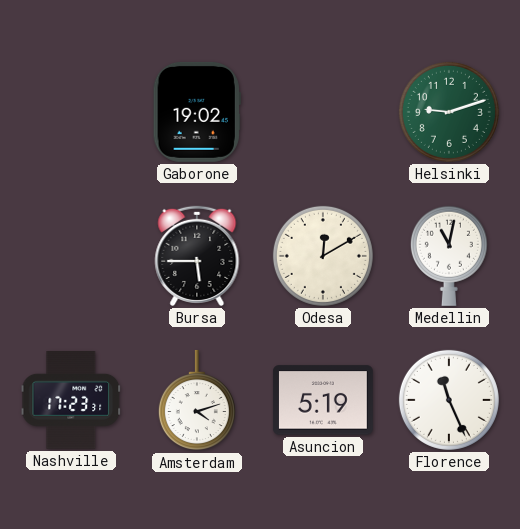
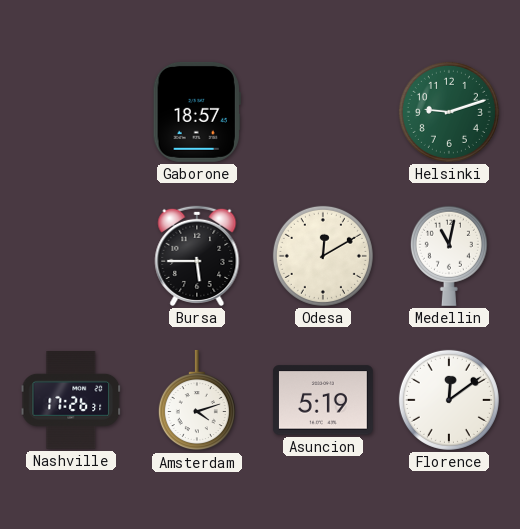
Gaborone: 19:02 -> 18:57 (197, 112)
Nashville: 17:23 -> 17:26 (71, 401)
Florence: 11:26 -> 12:09 (449, 400)
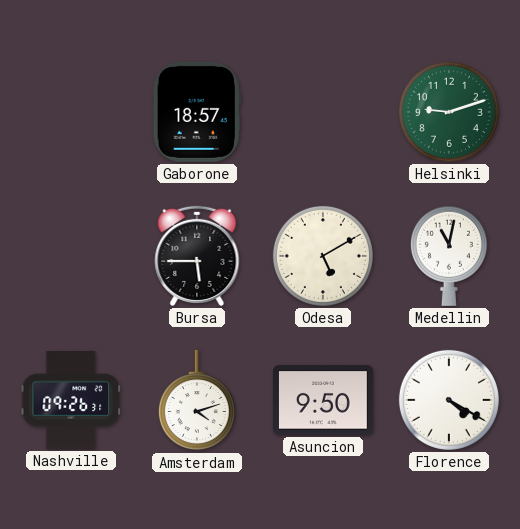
Odesa: 12:10 -> 5:10 (323, 256)
Nashville: 17:26 -> 09:26 (71, 401)
Asuncion: 5:19 -> 9:50 (323, 400)
Florence: 12:09 -> 4:20 (449, 400)
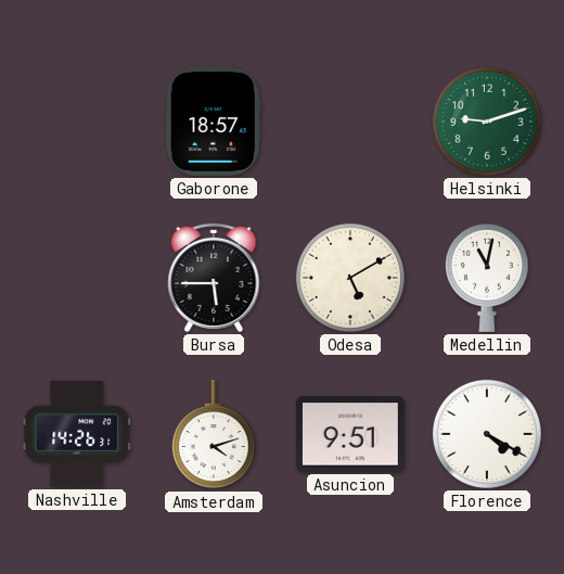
Nashville: 09:26 -> 14:26 (77, 435)
Asuncion: 9:50 -> 9:51 (350, 434)
